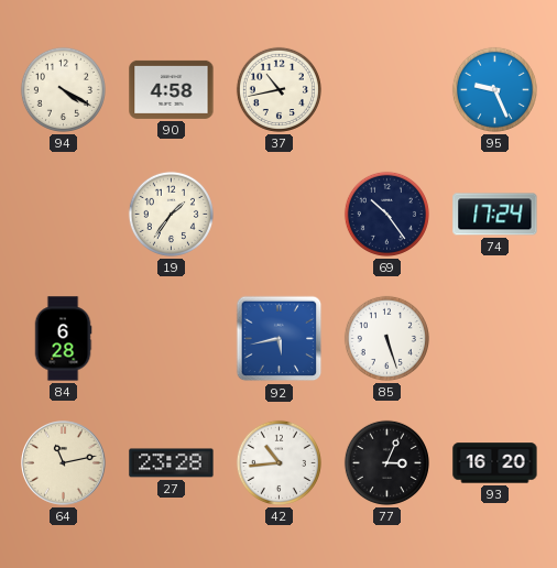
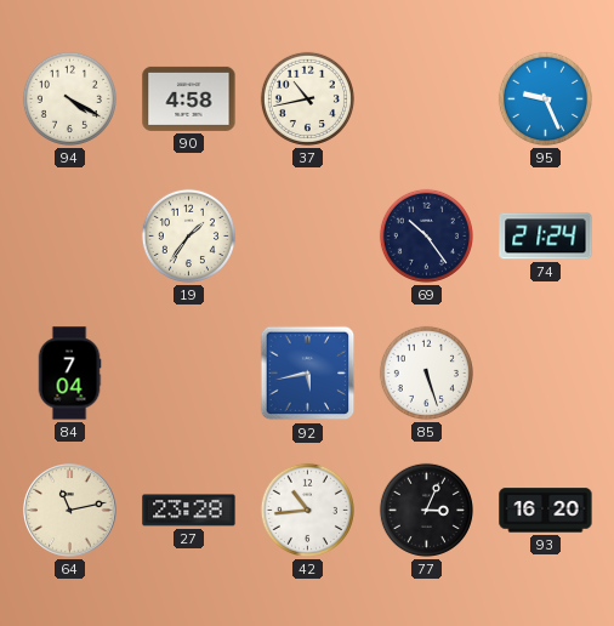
74: 17:24 -> 21:24 (546, 237)
84: 6:28 -> 7:04 (69, 374)
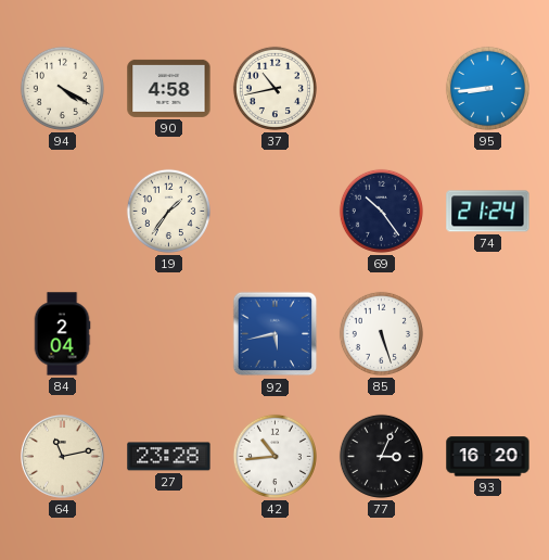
95: 9:26 -> 8:44 (487, 88)
84: 7:04 -> 2:04 (62, 334)
